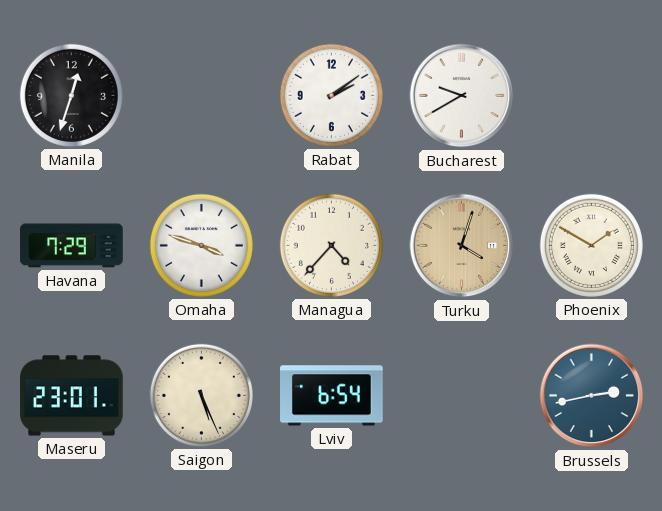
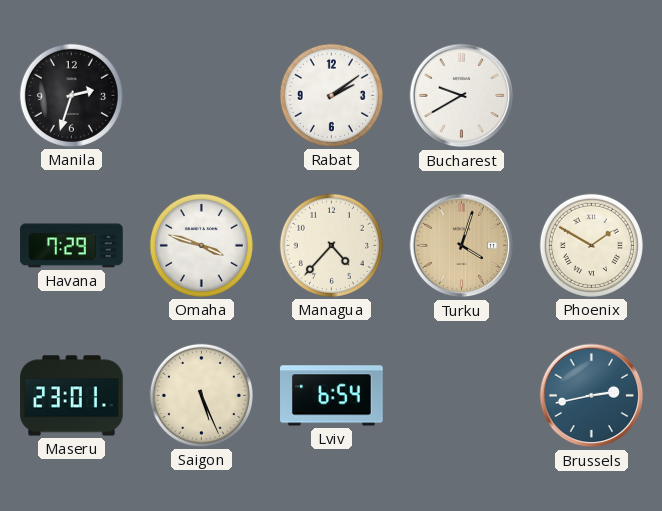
Manila: 12:33 -> 2:33 (71, 95)
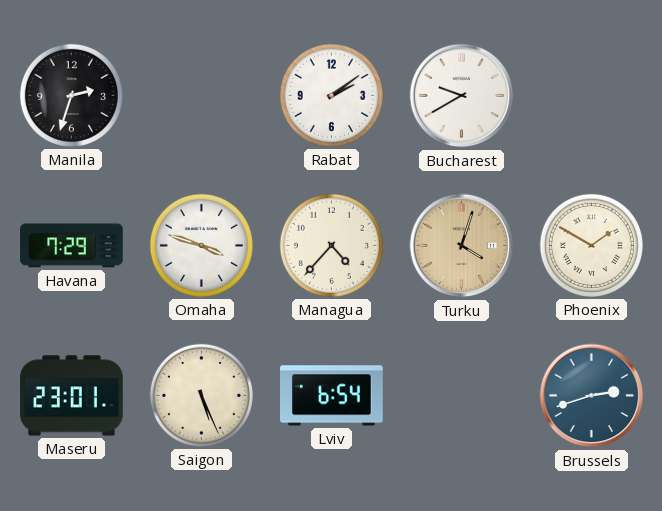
Brussels: 2:43 -> 2:42 (592, 396)
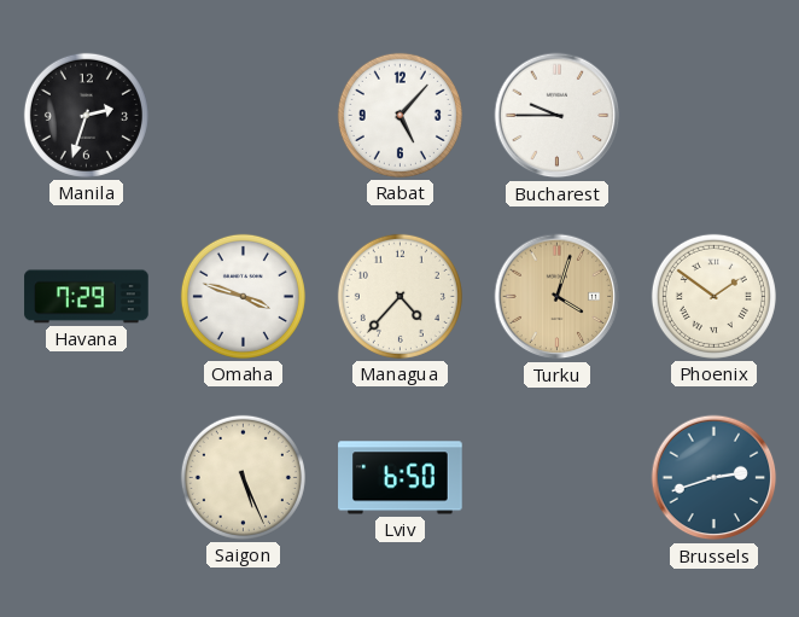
Rabat: 2:09 -> 5:07 (400, 115)
Bucharest: 9:40 -> 9:45 (558, 116)
Phoenix: 1:50 -> 1:51 (713, 296)
Maseru: 23:01 -> none (72, 396)
Lviv: 6:54 -> 6:50 (401, 478)
